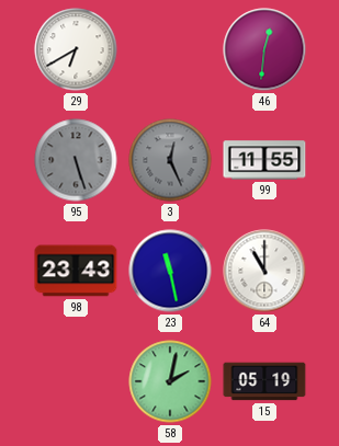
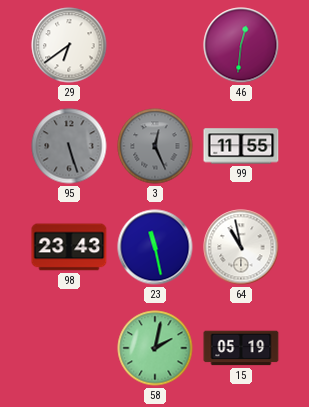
29: 6:40 -> 6:39 (69, 45)
64: 11:00 -> 10:58 (241, 247)
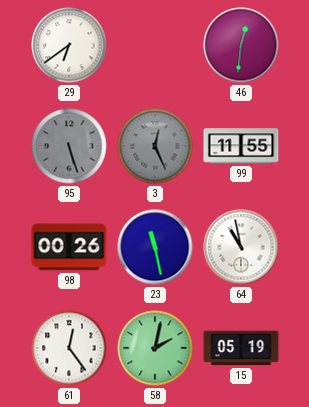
98: 23:43 -> 00:26 (69, 247)
61: none -> 12:24 (69, 348)
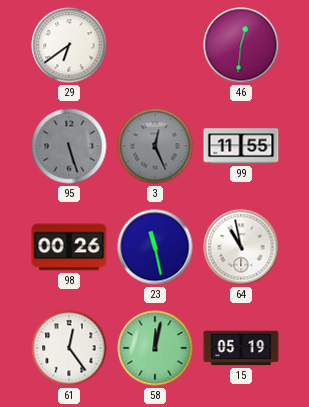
58: 2:02 -> 12:02 (155, 348)
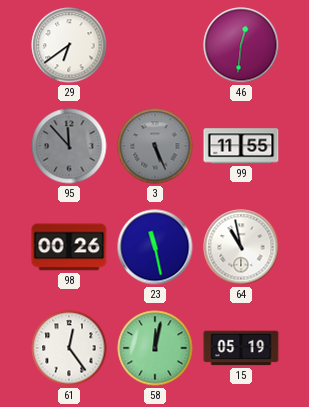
95: 5:27 -> 11:53 (69, 146)
3: 12:26 -> 5:26 (155, 146)
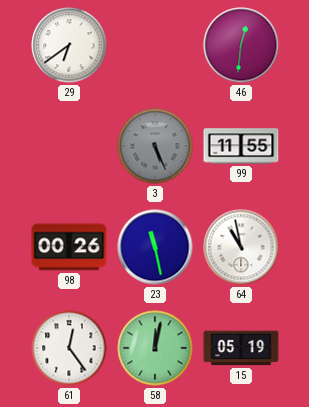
95: 11:53 -> none (69, 146)
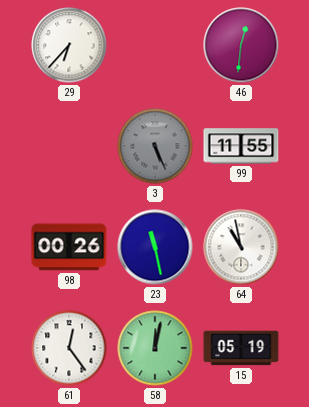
29: 6:39 -> 6:37 (69, 45)
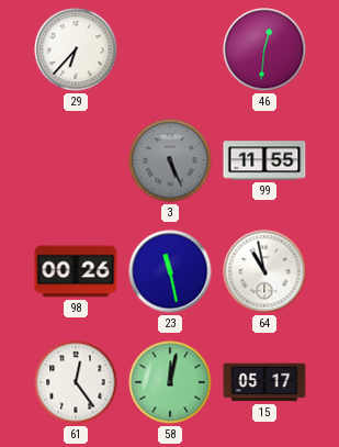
15: 05:19 -> 05:17 (264, 382)
